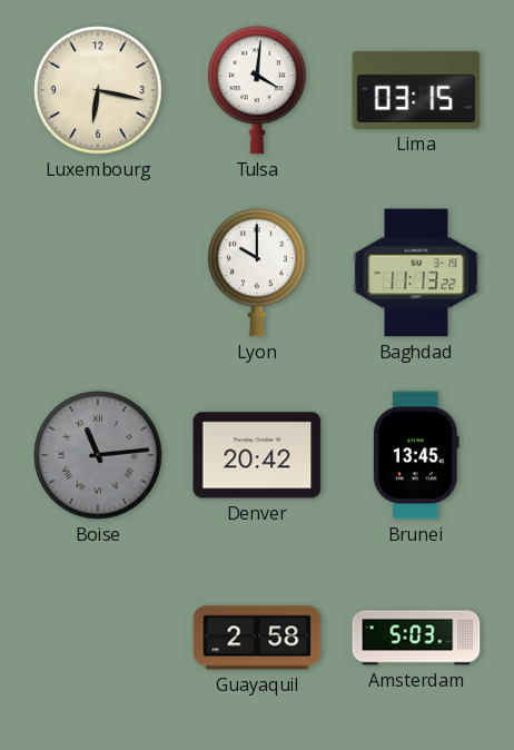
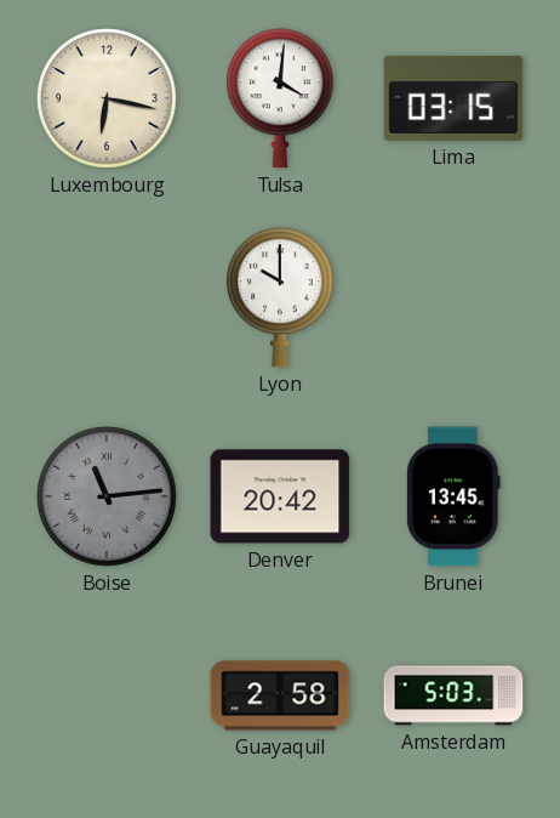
Baghdad: 11:13 -> none (416, 273)
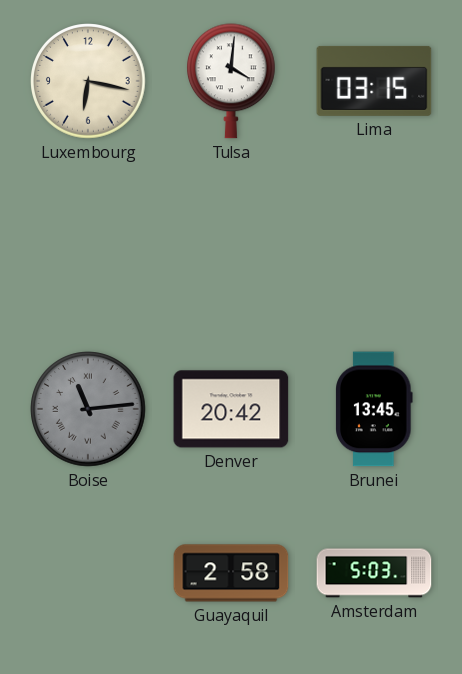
Lyon: 10:00 -> none (281, 297)
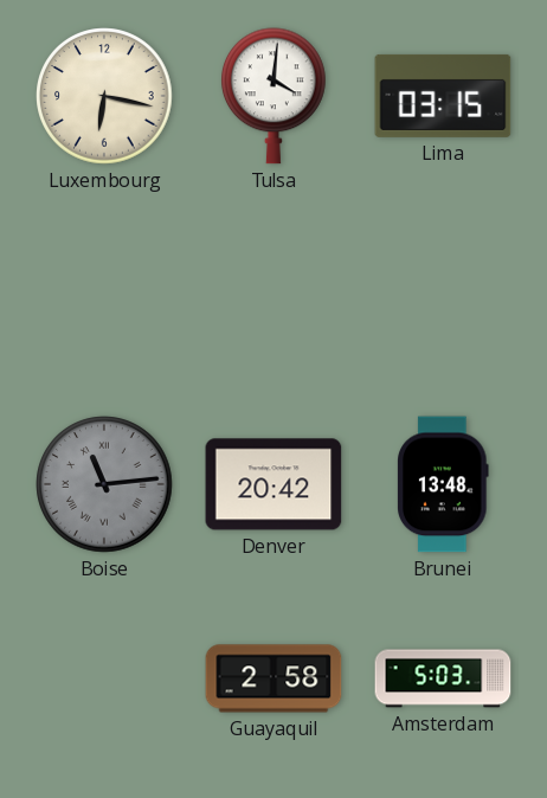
Brunei: 13:45 -> 13:48 (443, 484)
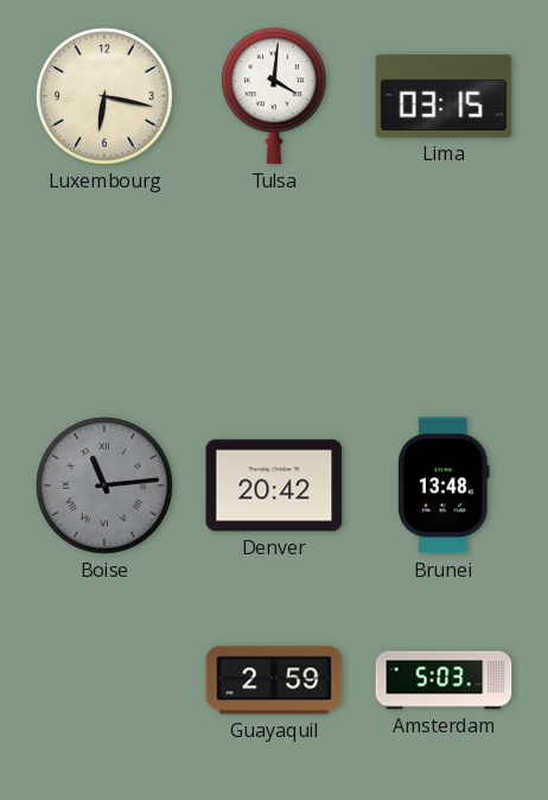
Guayaquil: 2:58 -> 2:59 (274, 680)
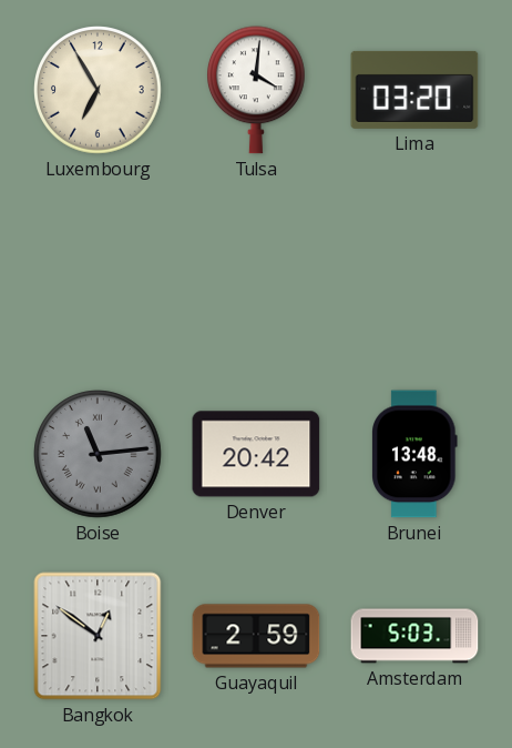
Luxembourg: 6:17 -> 6:55 (98, 90)
Lima: 03:15 -> 03:20 (414, 90)
Bangkok: none -> 12:51 (98, 636)
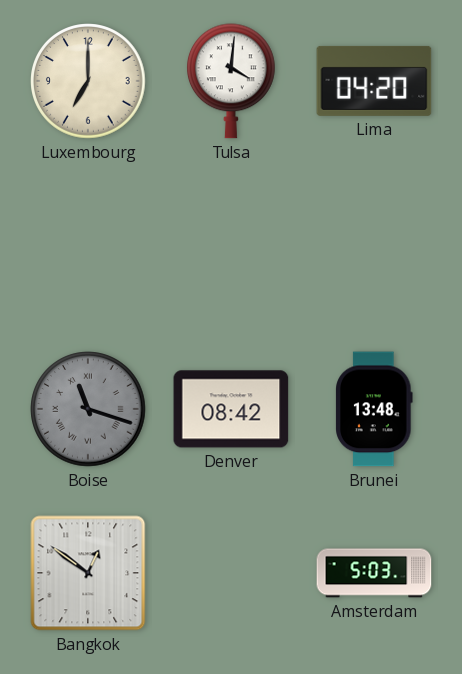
Luxembourg: 6:55 -> 7:00 (88, 81)
Lima: 03:20 -> 04:20 (374, 81)
Boise: 11:14 -> 11:18 (88, 409)
Denver: 20:42 -> 08:42 (231, 409)
Guayaquil: 2:59 -> none (256, 636)
